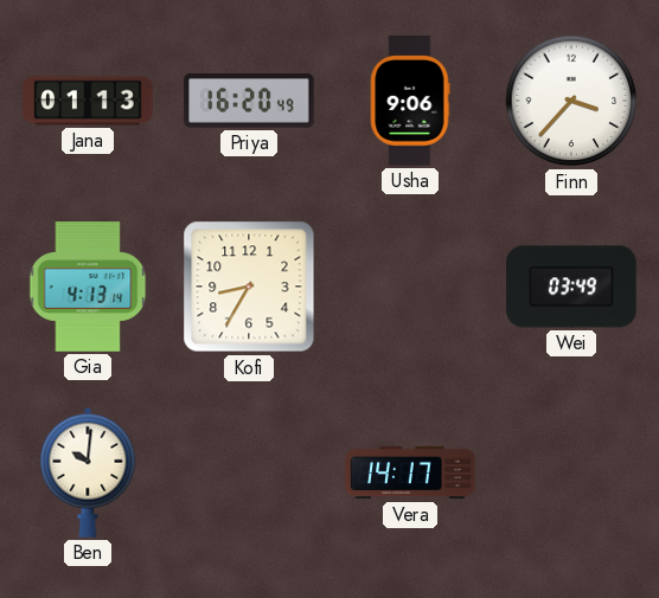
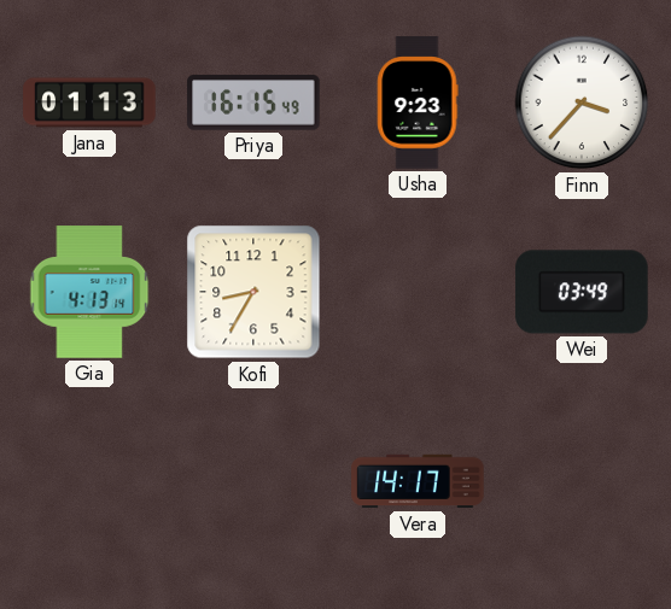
Priya: 16:20 -> 16:15 (253, 103)
Usha: 9:06 -> 9:23 (418, 103)
Ben: 10:01 -> none (88, 472)
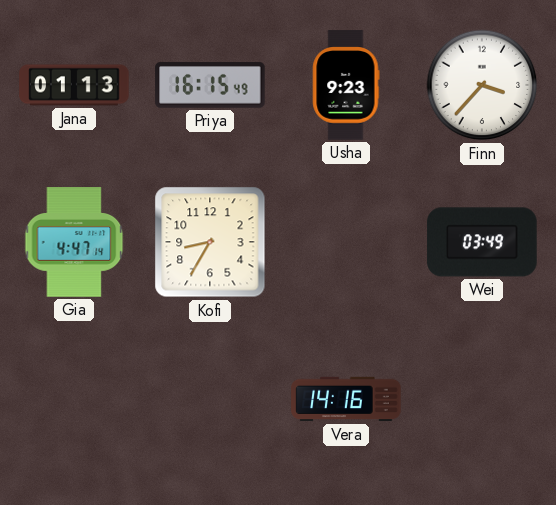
Gia: 4:13 -> 4:47 (74, 242)
Vera: 14:17 -> 14:16 (346, 399)
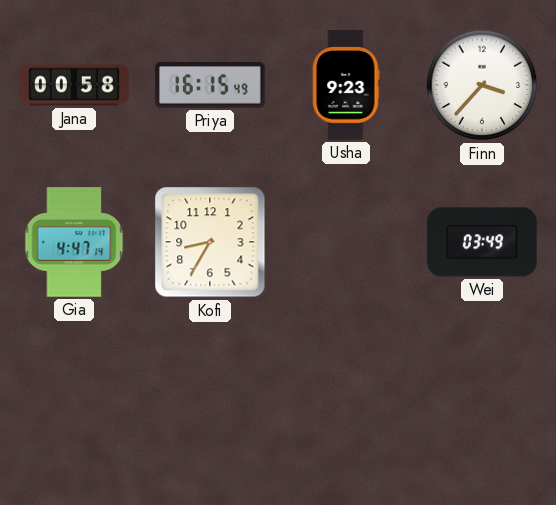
Jana: 01:13 -> 00:58 (74, 85)
Vera: 14:16 -> none (346, 399)
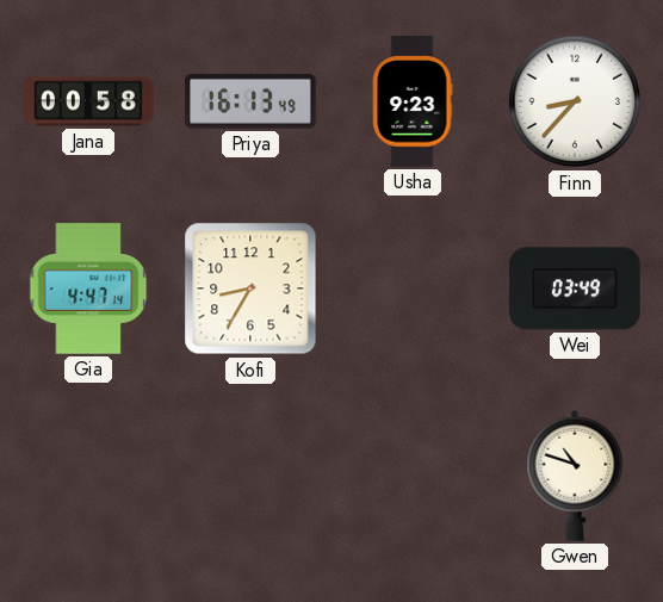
Priya: 16:15 -> 16:13 (250, 101)
Finn: 3:37 -> 8:37 (575, 101)
Gwen: none -> 10:48 (575, 476)
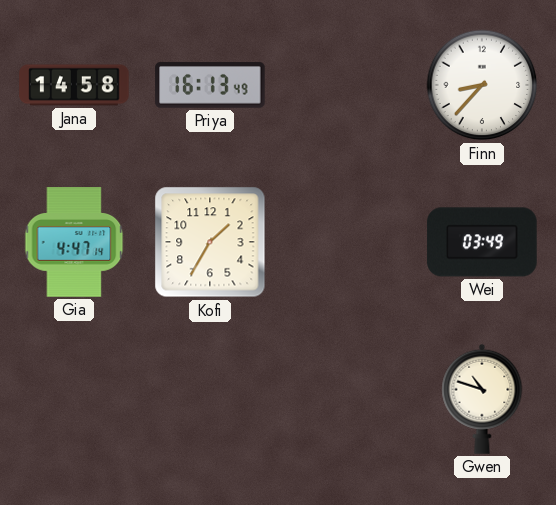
Jana: 00:58 -> 14:58 (74, 85)
Usha: 9:23 -> none (413, 101)
Kofi: 8:35 -> 1:35 (210, 242)
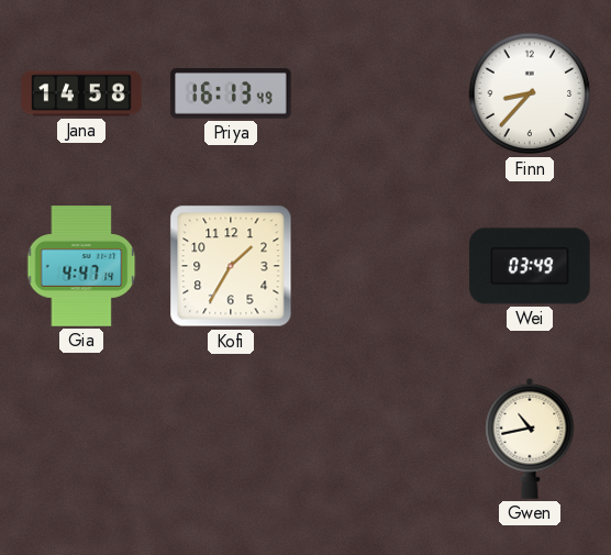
Gwen: 10:48 -> 10:43 (530, 439)
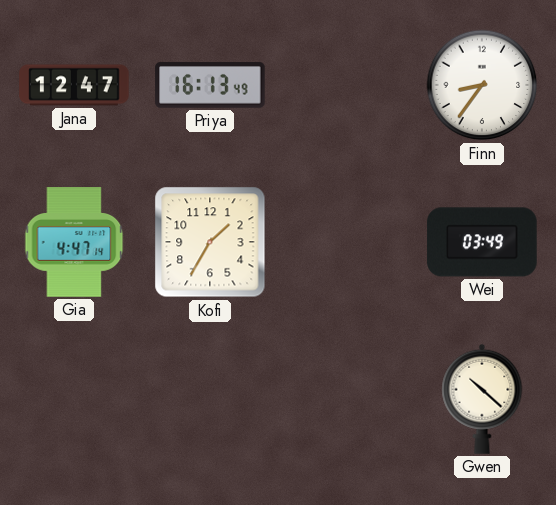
Jana: 14:58 -> 12:47 (74, 85)
Finn: 8:37 -> 8:36 (482, 85)
Gwen: 10:43 -> 10:22 (482, 399)
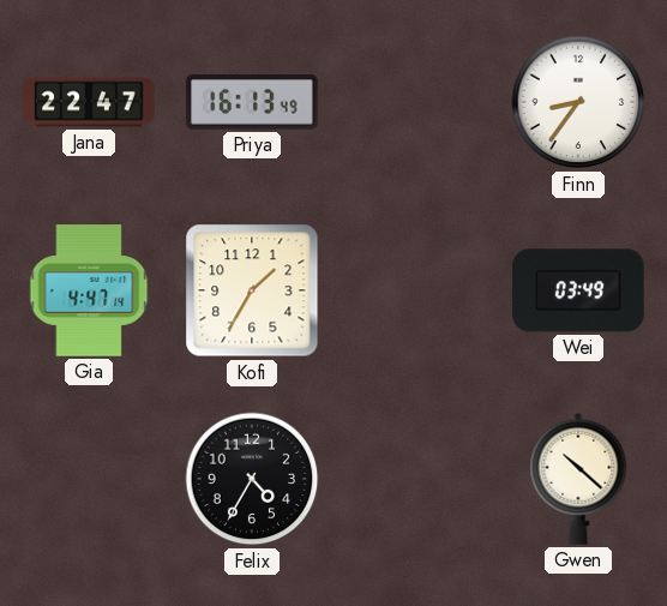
Jana: 12:47 -> 22:47 (89, 102)
Felix: none -> 4:35 (252, 479)
